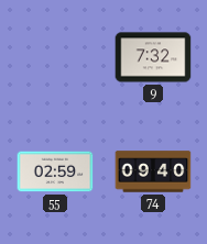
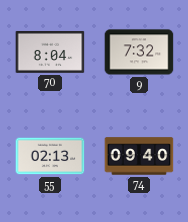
70: none -> 8:04 (50, 52)
55: 02:59 -> 02:13 (50, 156)
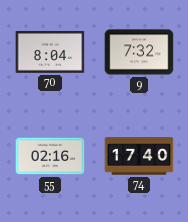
55: 02:13 -> 02:16 (50, 156)
74: 09:40 -> 17:40 (139, 156)
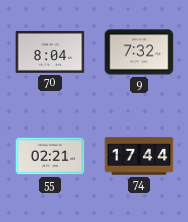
55: 02:16 -> 02:21 (50, 156)
74: 17:40 -> 17:44 (139, 156)
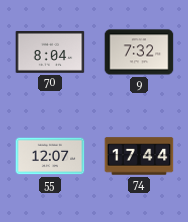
55: 02:21 -> 12:07 (50, 156)
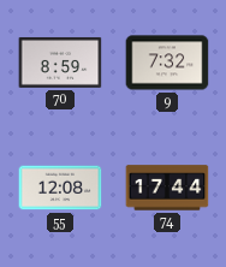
70: 8:04 -> 8:59 (60, 63)
55: 12:07 -> 12:08 (60, 188)
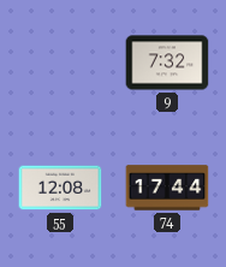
70: 8:59 -> none (60, 63)
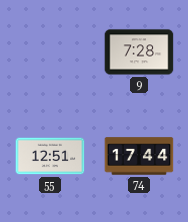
9: 7:32 -> 7:28 (139, 52)
55: 12:08 -> 12:51 (50, 156)
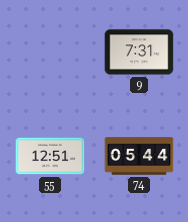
9: 7:28 -> 7:31 (139, 52)
74: 17:44 -> 05:44 (139, 156)
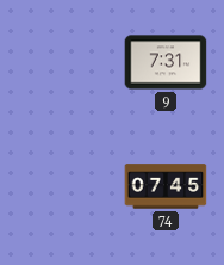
55: 12:51 -> none (50, 156)
74: 05:44 -> 07:45 (166, 186)
